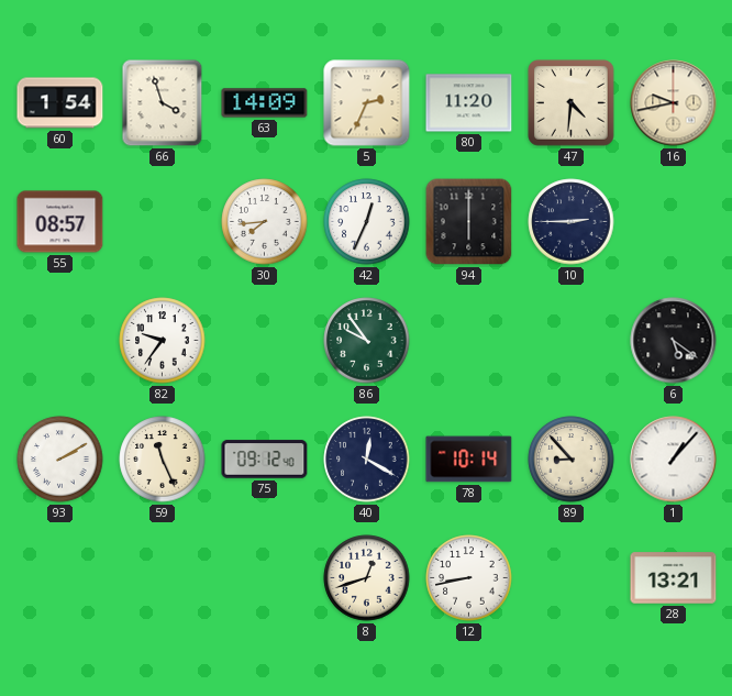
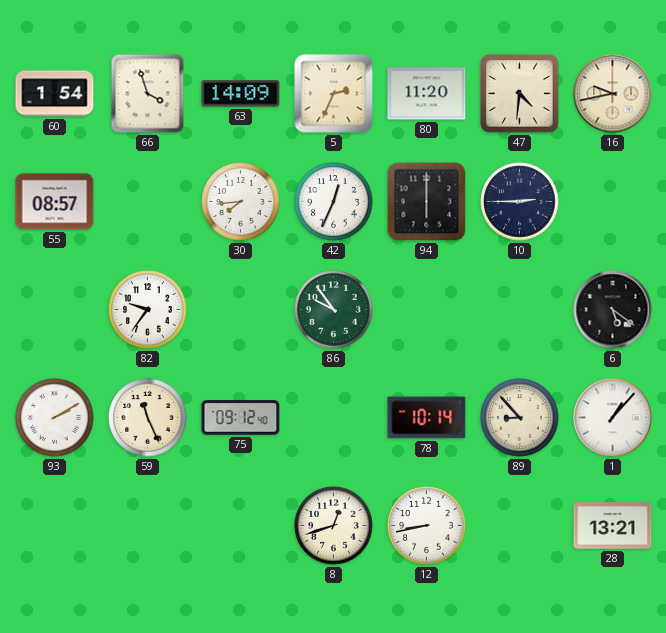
40: 12:20 -> none (367, 460)
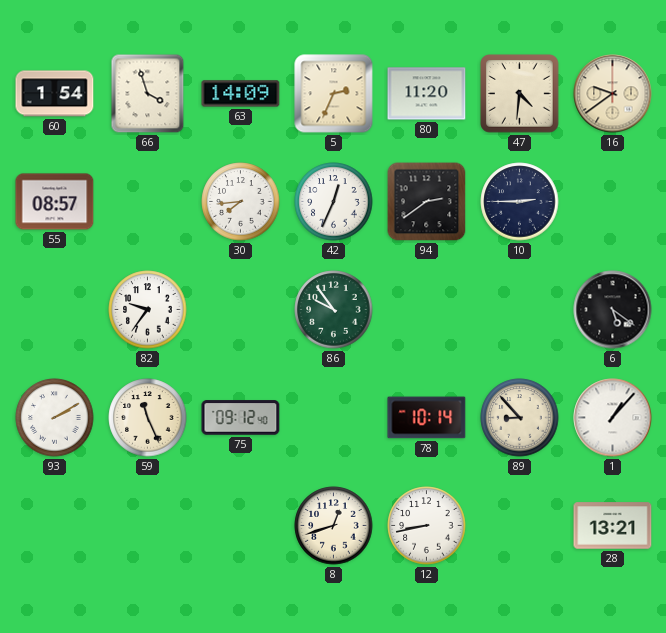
16: 9:43 -> 9:39 (613, 94)
94: 6:00 -> 2:39 (427, 202)
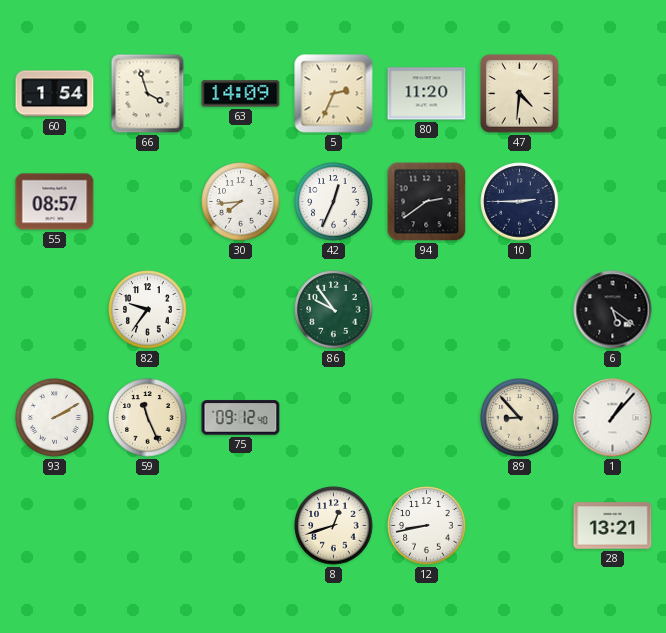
16: 9:39 -> none (613, 94)
78: 10:14 -> none (427, 418)
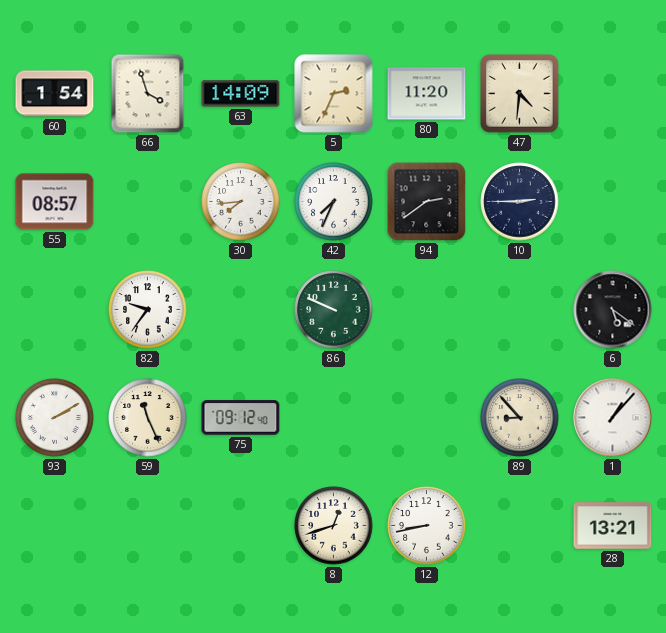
42: 12:34 -> 7:34 (334, 202)
86: 9:54 -> 9:49 (334, 310)
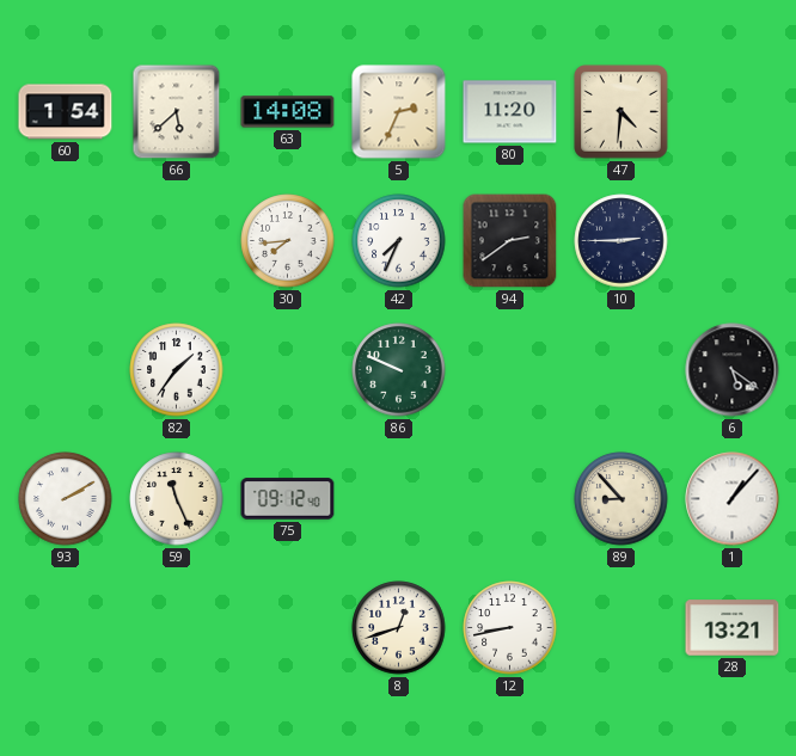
66: 3:57 -> 5:38 (177, 112)
63: 14:09 -> 14:08 (288, 112)
55: 08:57 -> none (55, 202)
82: 9:36 -> 1:36 (177, 370)
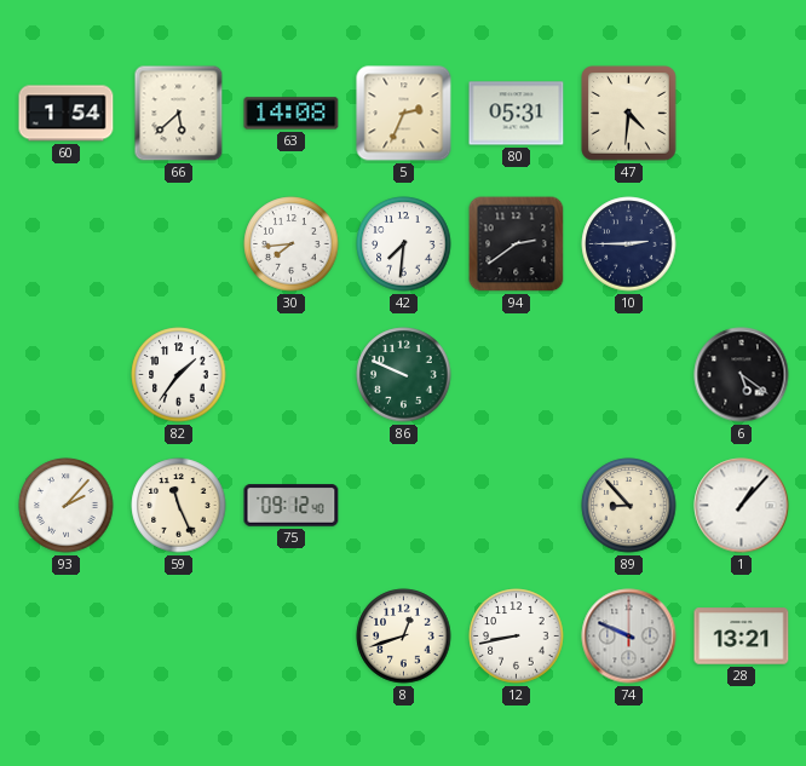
80: 11:20 -> 05:31 (517, 114)
42: 7:34 -> 7:31 (404, 244)
93: 2:10 -> 2:07 (67, 506)
74: none -> 9:49 (629, 637)
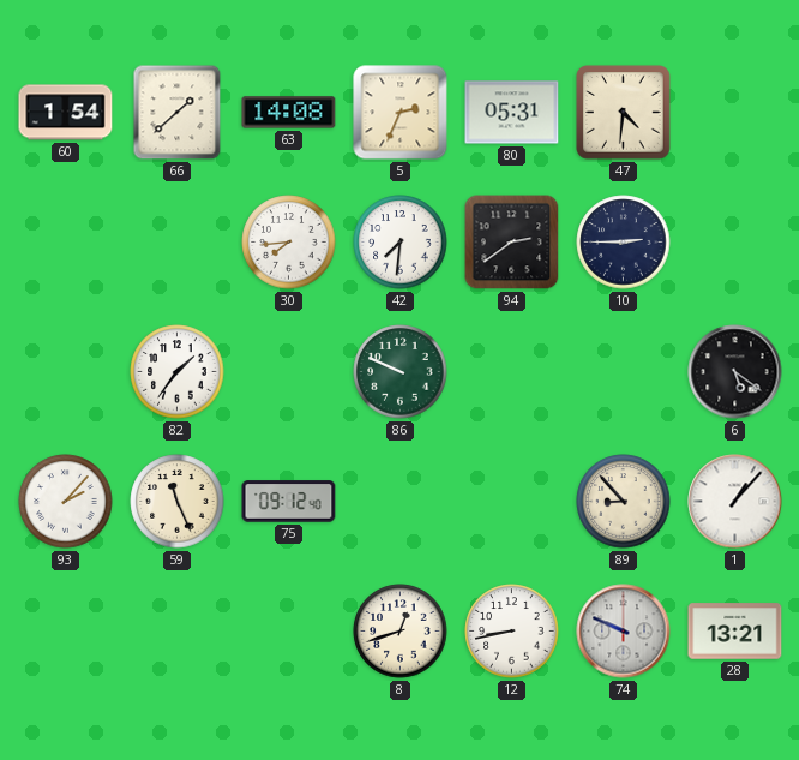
66: 5:38 -> 1:38 (178, 113)
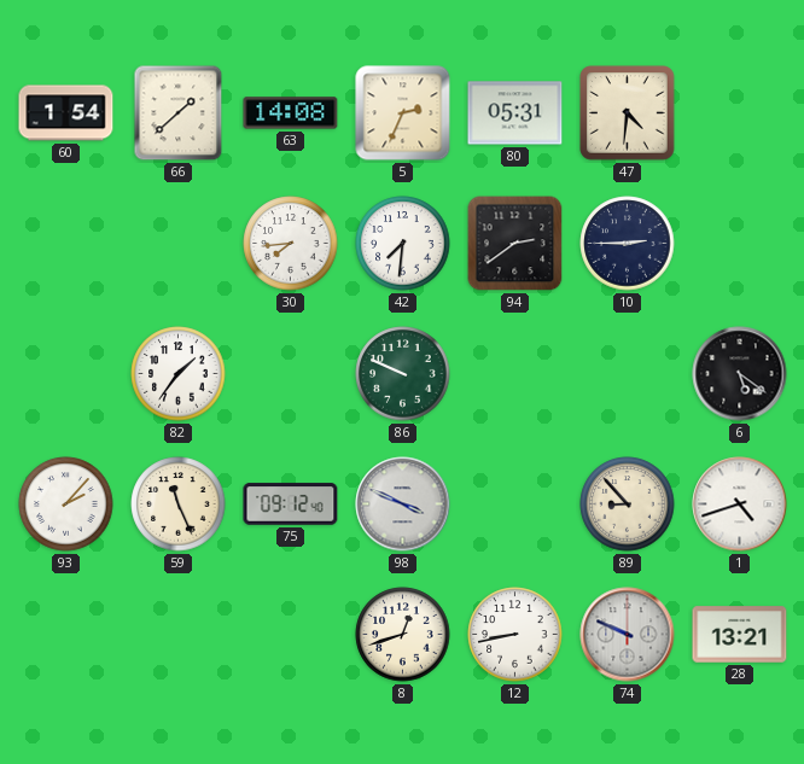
98: none -> 3:49 (403, 505)
1: 1:07 -> 4:42 (740, 505)
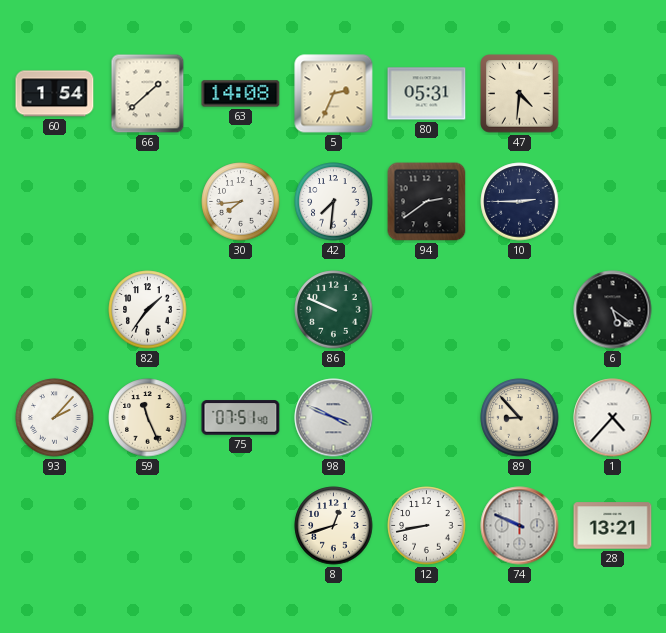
75: 09:12 -> 07:51 (241, 418)
1: 4:42 -> 4:37 (613, 418)
